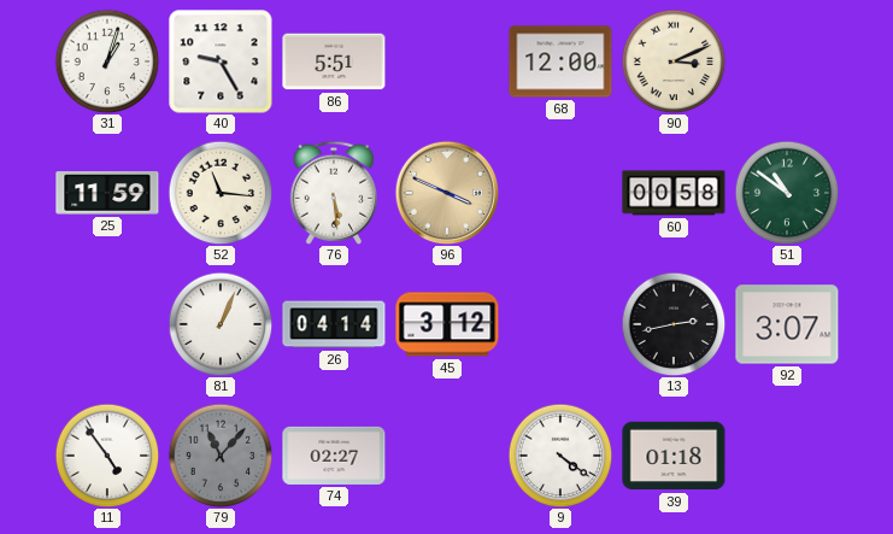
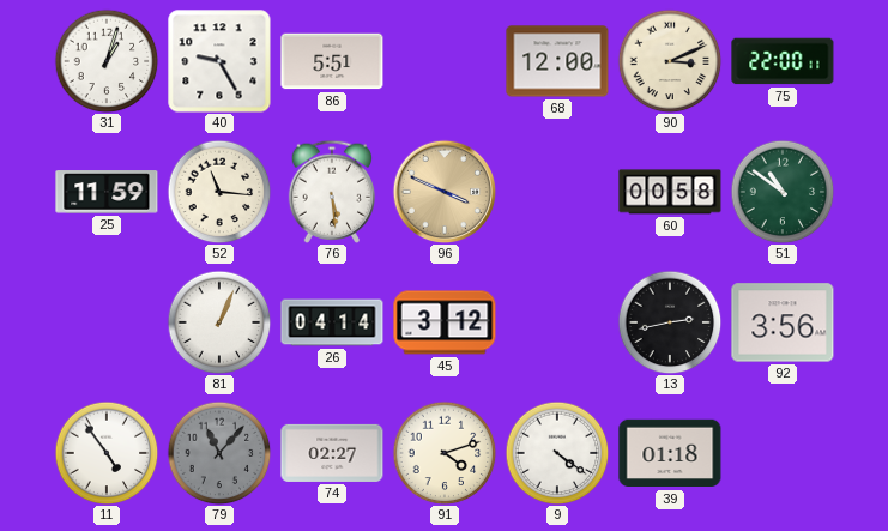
75: none -> 22:00 (783, 61)
92: 3:07 -> 3:56 (783, 322)
91: none -> 4:12 (445, 453)
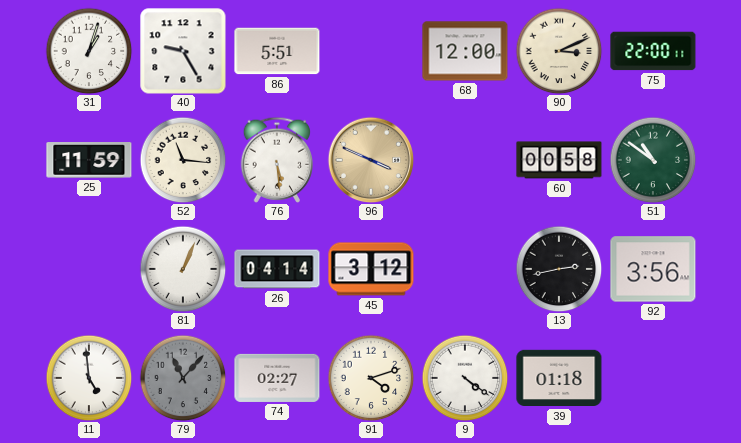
11: 4:54 -> 4:59 (89, 378)
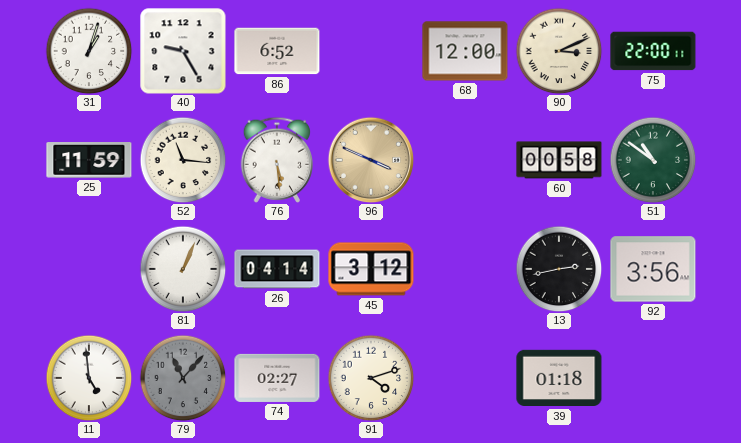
86: 5:51 -> 6:52 (277, 51)
9: 4:21 -> none (465, 378)
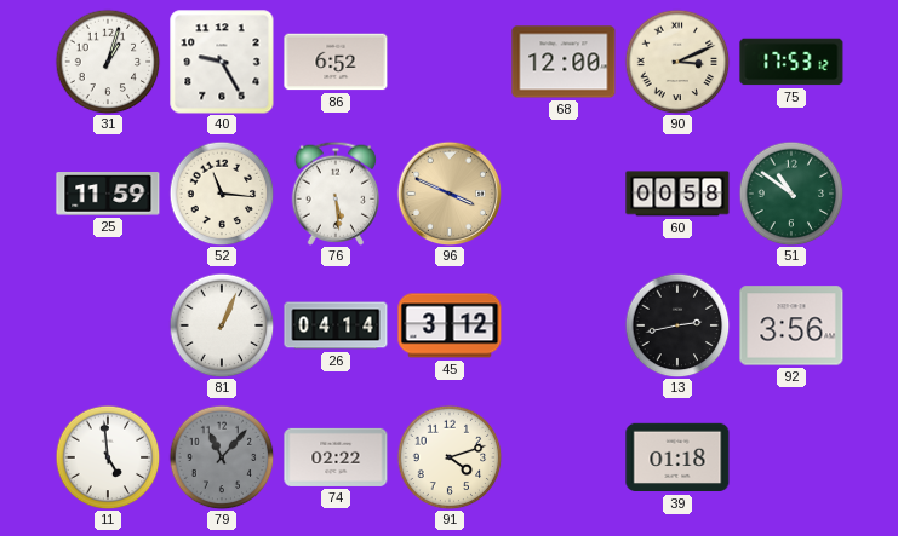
75: 22:00 -> 17:53 (791, 62)
74: 02:27 -> 02:22 (336, 457)
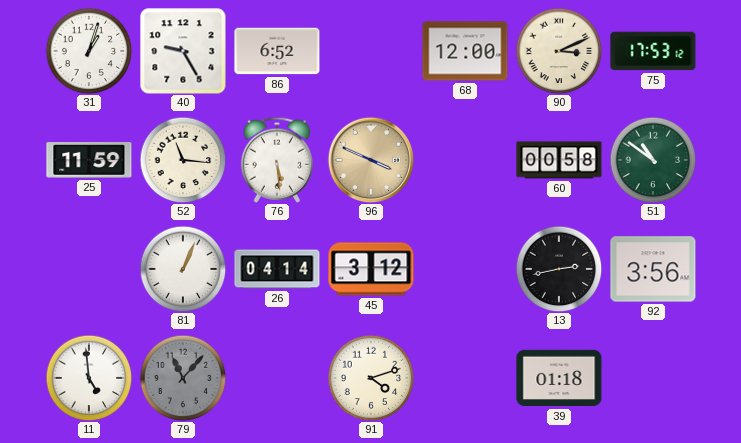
74: 02:22 -> none (336, 457)
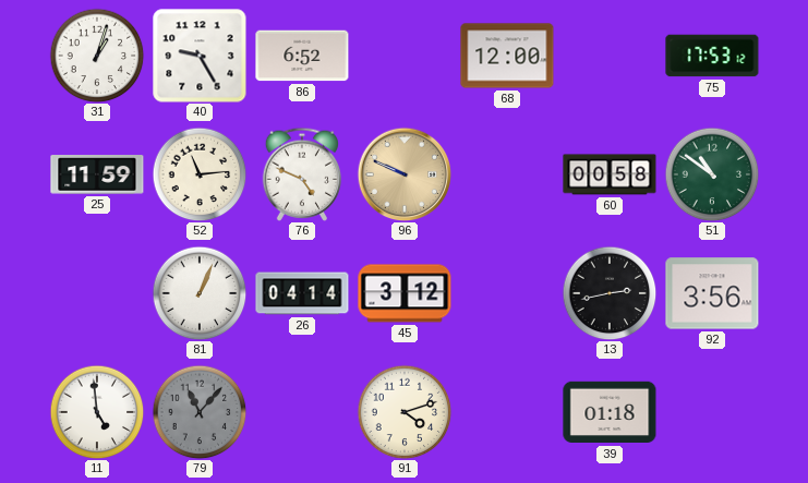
90: 3:11 -> none (559, 51)
52: 11:16 -> 11:14 (200, 174)
76: 5:29 -> 4:49 (301, 174)
96: 3:49 -> 9:49 (405, 174)
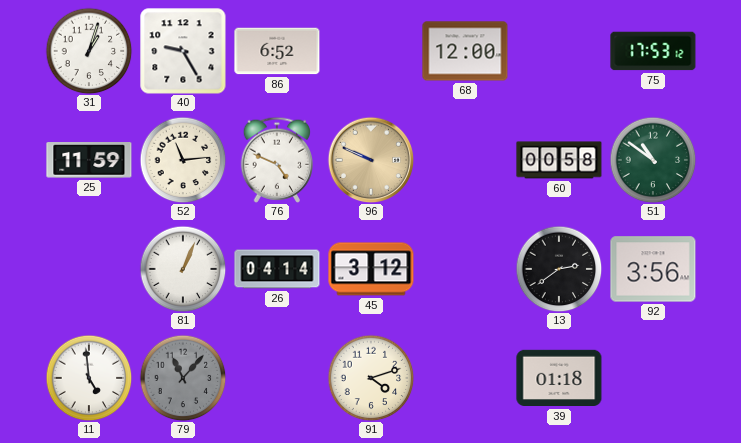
13: 2:43 -> 2:39 (559, 269)
